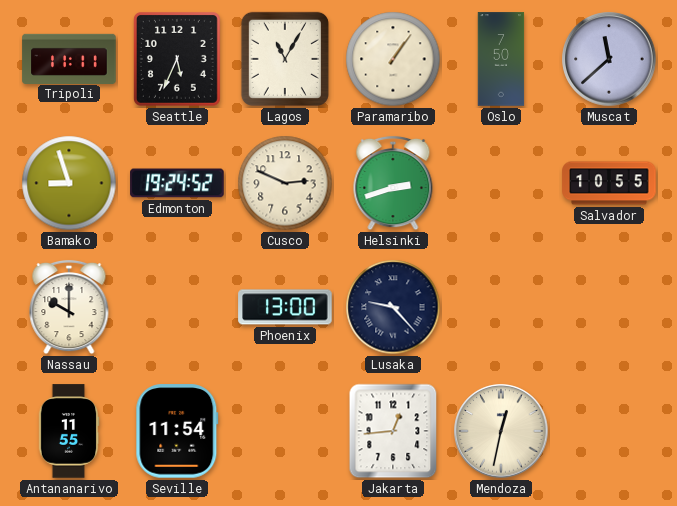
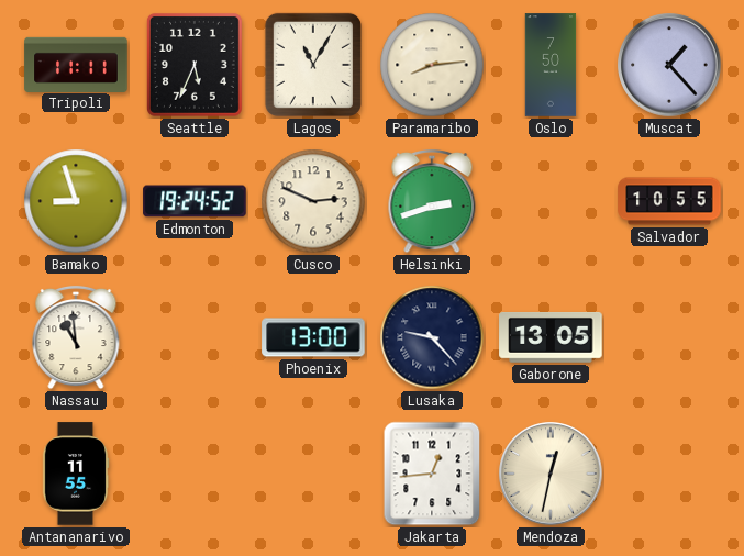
Paramaribo: 1:06 -> 8:14 (432, 65)
Muscat: 11:38 -> 1:23 (669, 65)
Nassau: 10:00 -> 10:59 (76, 337)
Gaborone: none -> 13:05 (551, 338)
Seville: 11:54 -> none (177, 431)
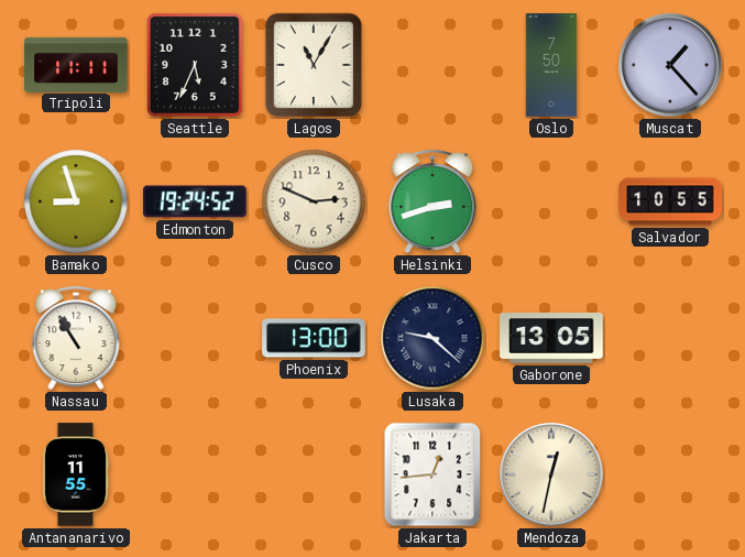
Paramaribo: 8:14 -> none (432, 65)
Nassau: 10:59 -> 10:55 (76, 338)
Lusaka: 9:23 -> 9:22 (432, 338)
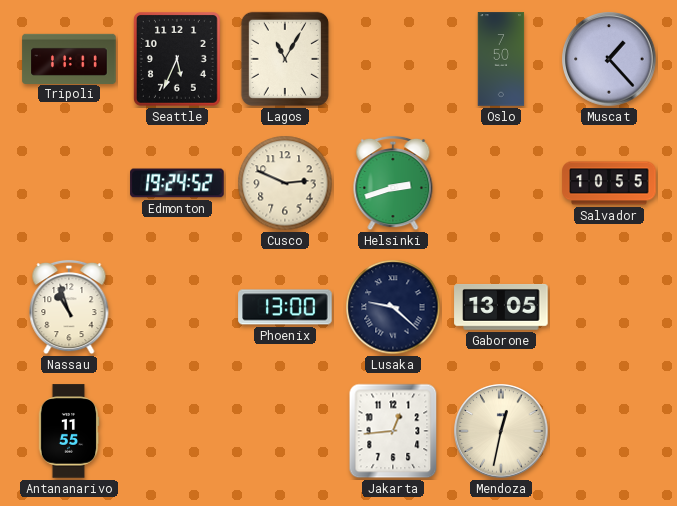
Bamako: 8:57 -> none (76, 201)
Nassau: 10:55 -> 10:57 (69, 307)
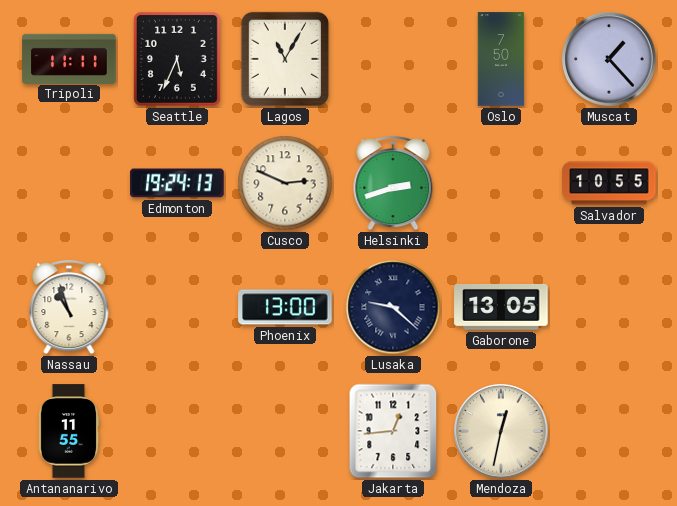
Edmonton: 19:24:52 -> 19:24:13 (177, 183)
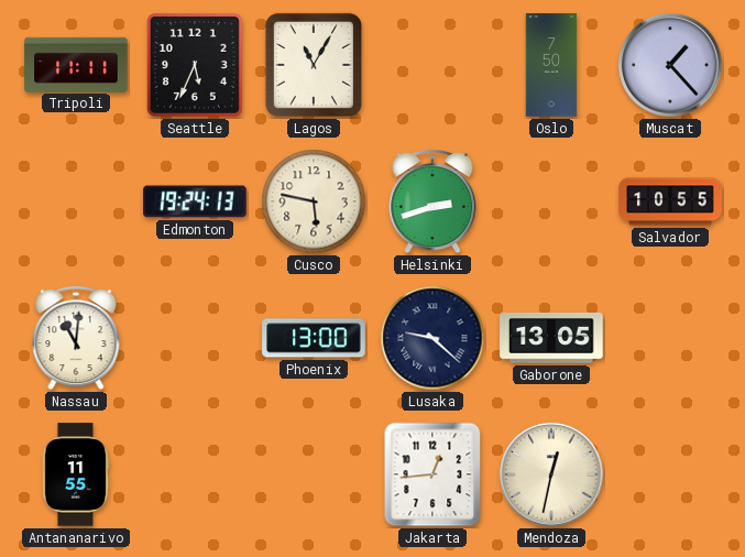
Cusco: 2:49 -> 5:47 (314, 201)
Nassau: 10:57 -> 11:01 (76, 338)
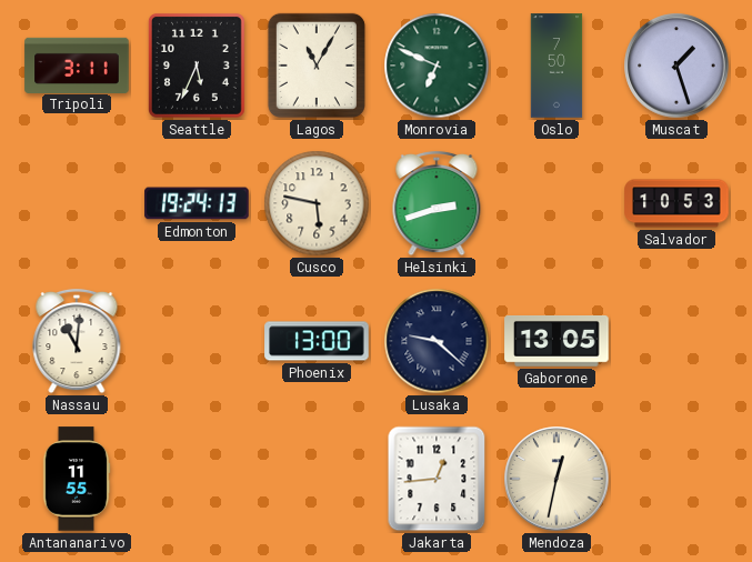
Tripoli: 11:11 -> 3:11 (77, 64)
Monrovia: none -> 6:49 (437, 66)
Muscat: 1:23 -> 1:27 (676, 66)
Salvador: 10:55 -> 10:53 (676, 203)
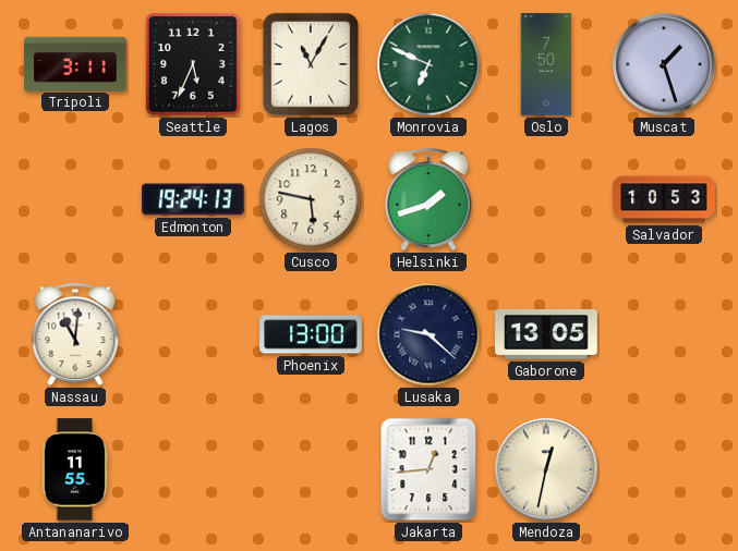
Helsinki: 2:42 -> 1:42 (428, 199)
